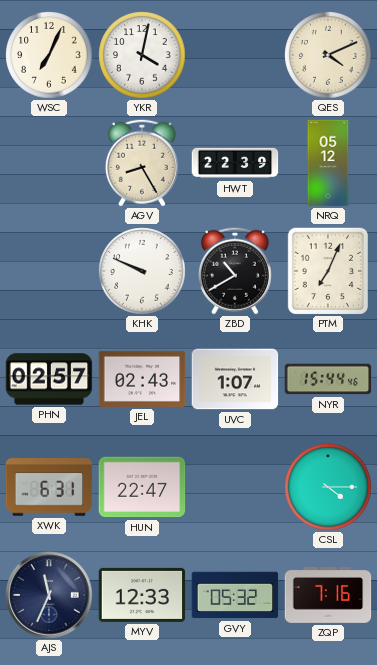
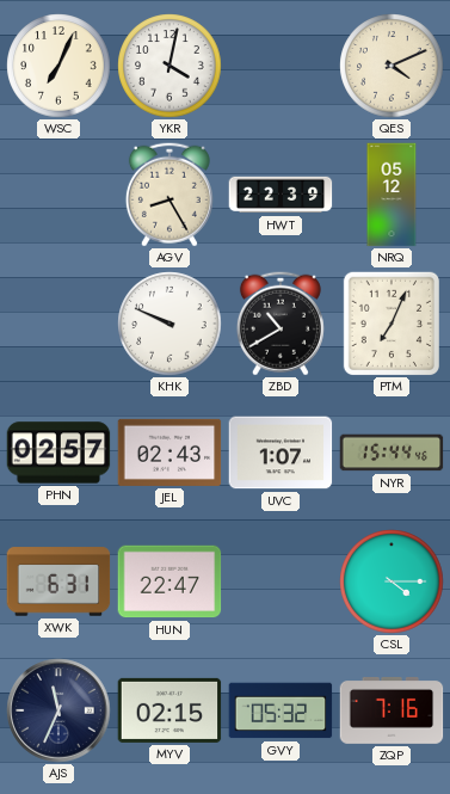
MYV: 12:33 -> 02:15 (169, 710)
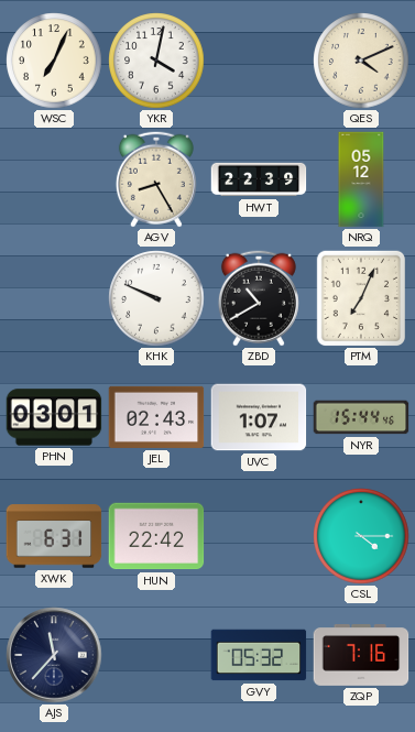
PHN: 02:57 -> 03:01 (54, 417)
HUN: 22:47 -> 22:42 (156, 536)
AJS: 11:34 -> 11:37 (54, 655)
MYV: 02:15 -> none (169, 710)
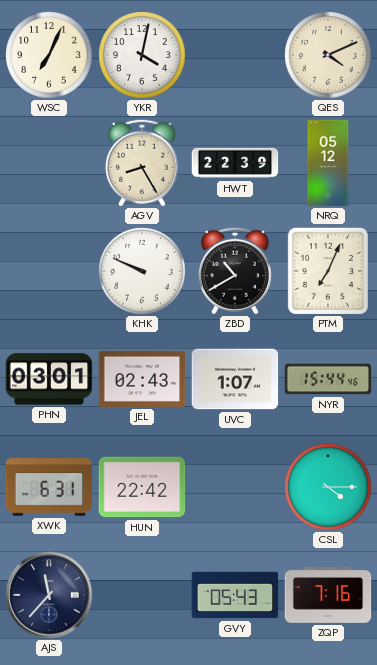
GVY: 05:32 -> 05:43 (235, 595)
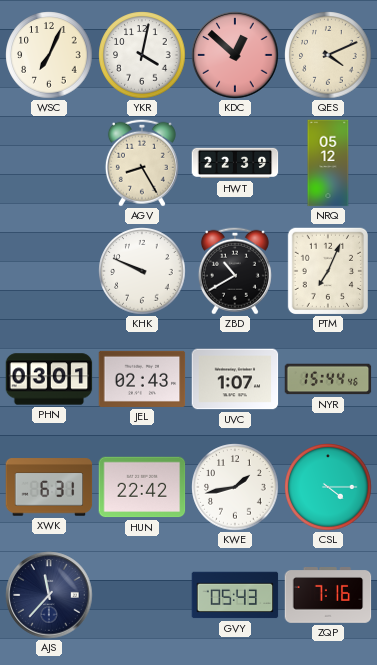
KDC: none -> 12:52 (235, 55)
KWE: none -> 1:43 (235, 487)
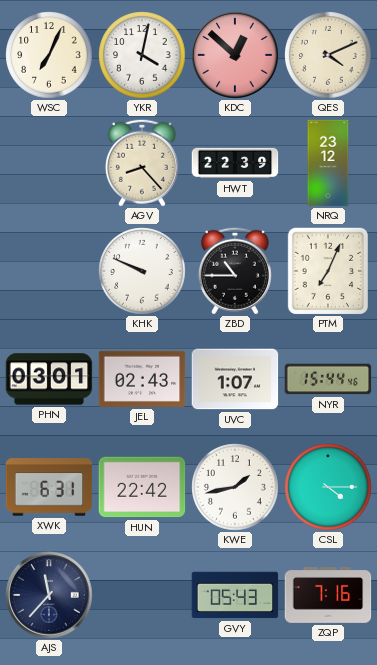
AGV: 8:25 -> 8:23 (142, 163)
NRQ: 05:12 -> 23:12 (328, 163)
ZBD: 10:40 -> 10:45 (235, 271)
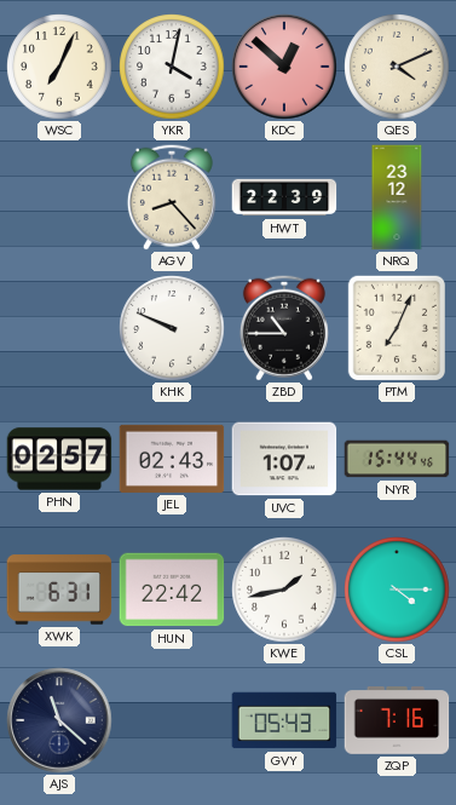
PHN: 03:01 -> 02:57 (59, 459)
AJS: 11:37 -> 11:22 (59, 720)
